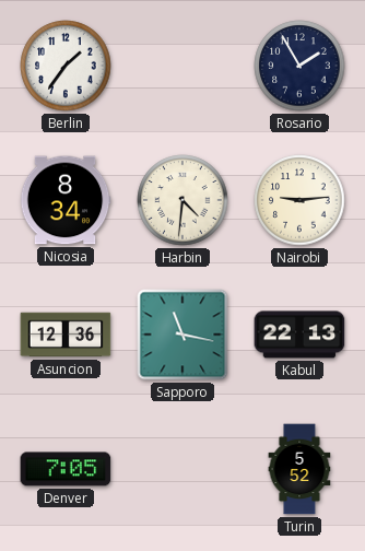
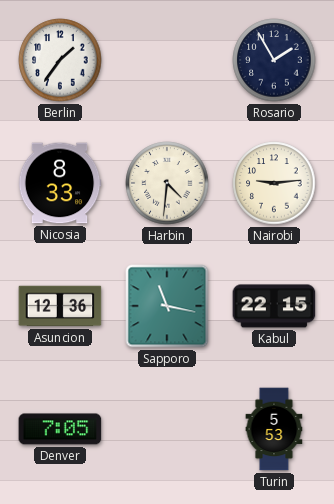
Nicosia: 8:34 -> 8:33 (60, 183)
Kabul: 22:13 -> 22:15 (274, 306)
Turin: 5:52 -> 5:53 (274, 429)
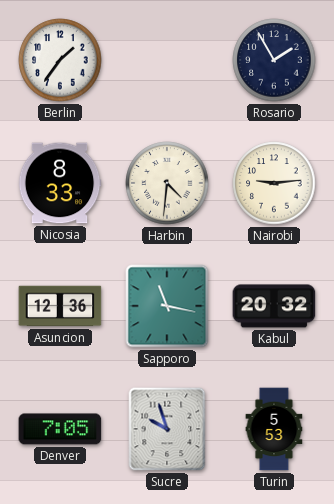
Kabul: 22:15 -> 20:32 (274, 306)
Sucre: none -> 9:57 (167, 429)
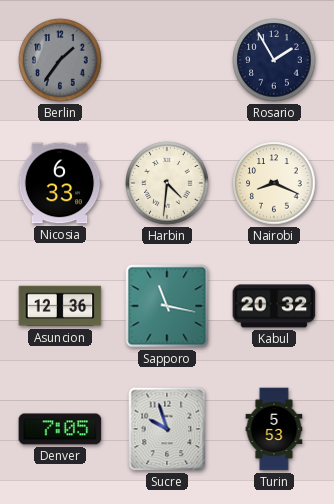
Berlin dial: white -> grey (60, 60)
Nicosia: 8:33 -> 6:33 (60, 183)
Nairobi: 9:14 -> 8:19 (274, 183)
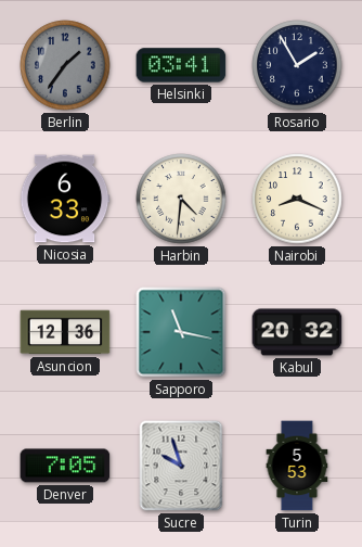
Helsinki: none -> 03:41 (181, 65)
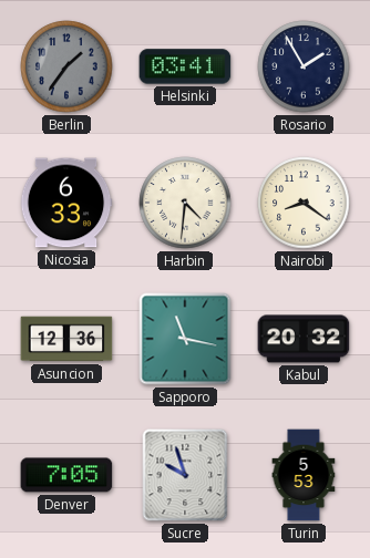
Nairobi: 8:19 -> 8:21 (304, 203)
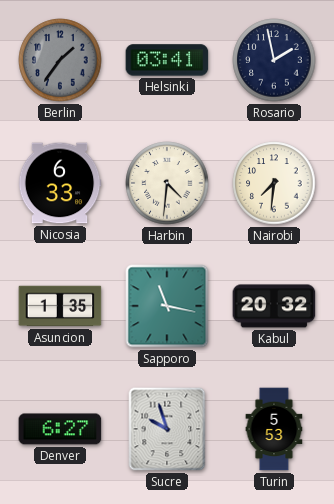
Rosario: 1:55 -> 1:58 (274, 60)
Nairobi: 8:21 -> 7:31 (274, 183)
Asuncion: 12:36 -> 1:35 (60, 306)
Denver: 7:05 -> 6:27 (60, 429)
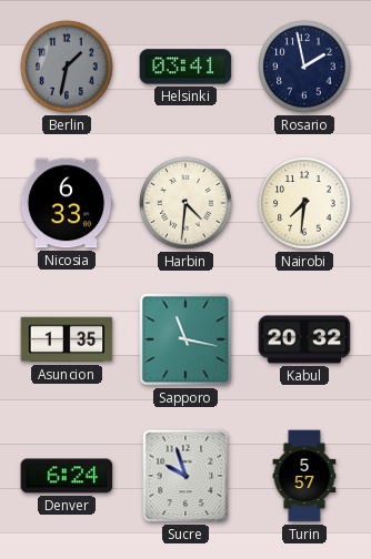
Berlin: 1:36 -> 1:32 (67, 67)
Denver: 6:27 -> 6:24 (67, 476)
Turin: 5:53 -> 5:57 (304, 476)
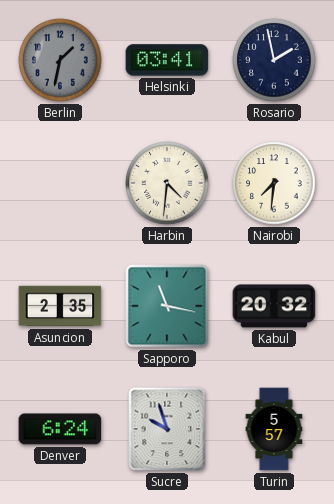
Nicosia: 6:33 -> none (67, 203)
Asuncion: 1:35 -> 2:35 (60, 306)
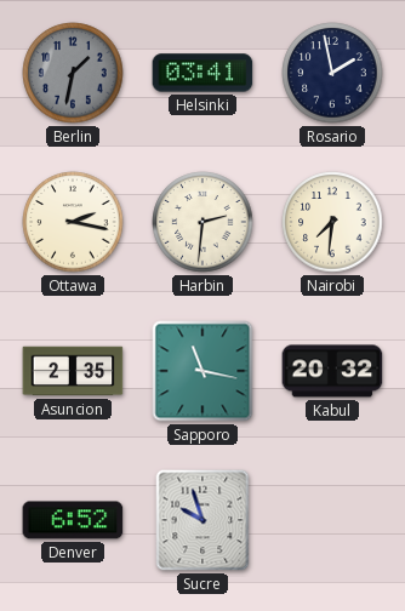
Ottawa: none -> 2:17 (73, 222)
Harbin: 4:31 -> 2:31 (202, 222)
Denver: 6:24 -> 6:52 (73, 520)
Turin: 5:57 -> none (274, 429)
